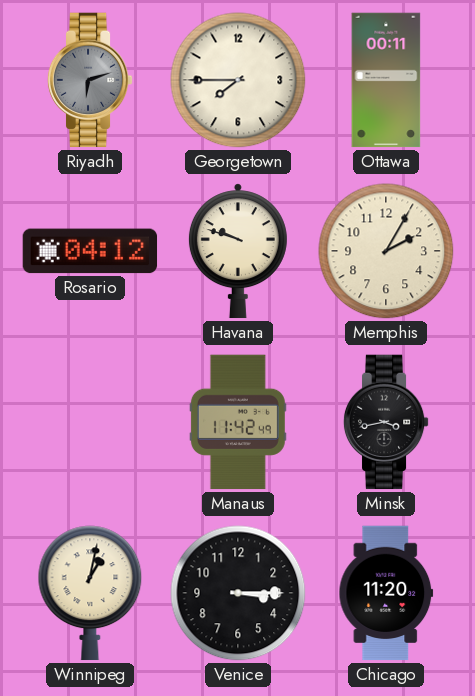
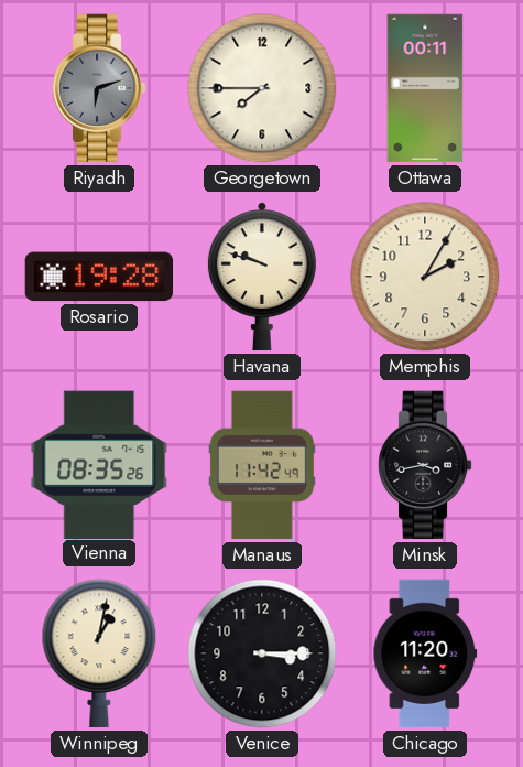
Rosario: 04:12 -> 19:28 (99, 277)
Vienna: none -> 08:35 (99, 464)
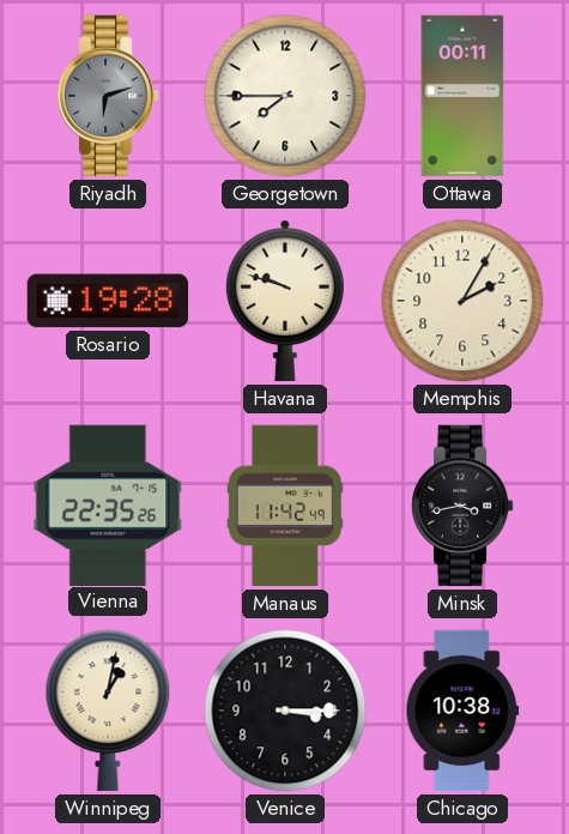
Vienna: 08:35 -> 22:35 (108, 504)
Chicago: 11:20 -> 10:38 (462, 711)
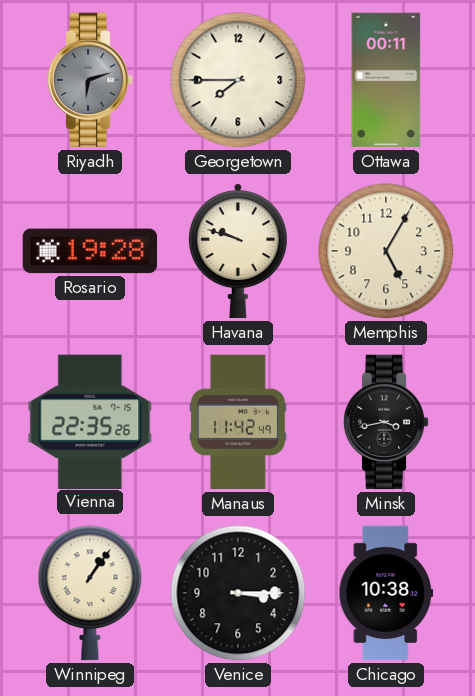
Memphis: 2:05 -> 5:05 (386, 251)
Winnipeg: 1:02 -> 1:06 (90, 593)
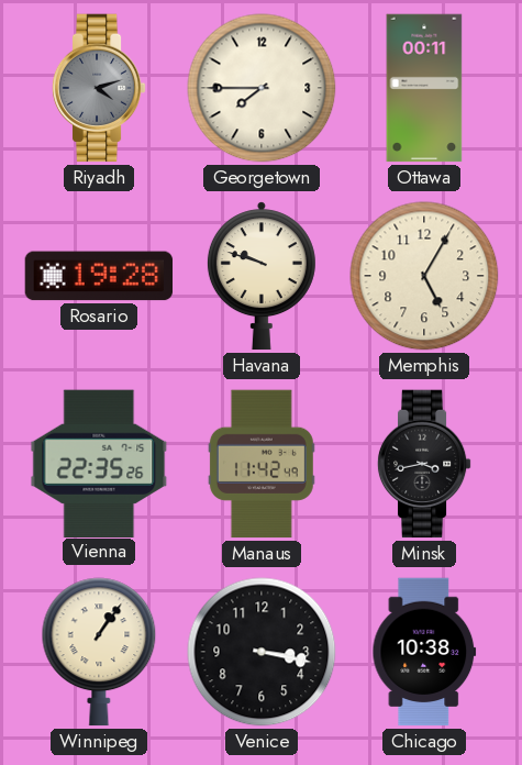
Riyadh: 6:12 -> 4:12 (99, 88)
Venice: 3:15 -> 3:17 (262, 652)
